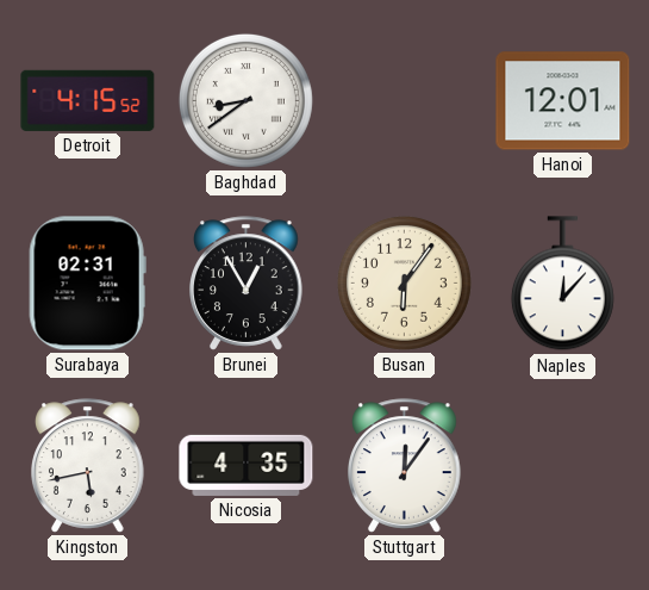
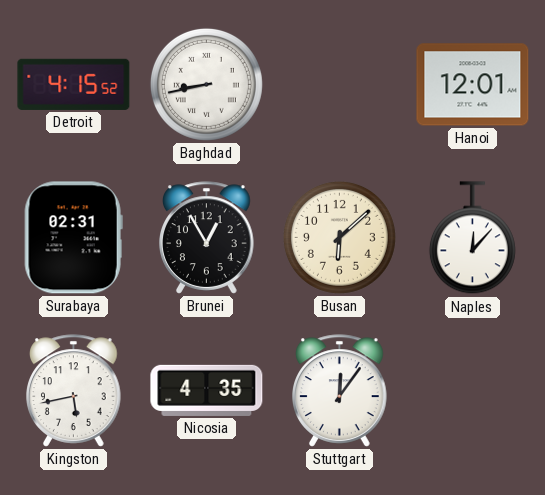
Baghdad: 8:39 -> 8:43 (206, 84)
Busan: 6:06 -> 6:08 (339, 237)
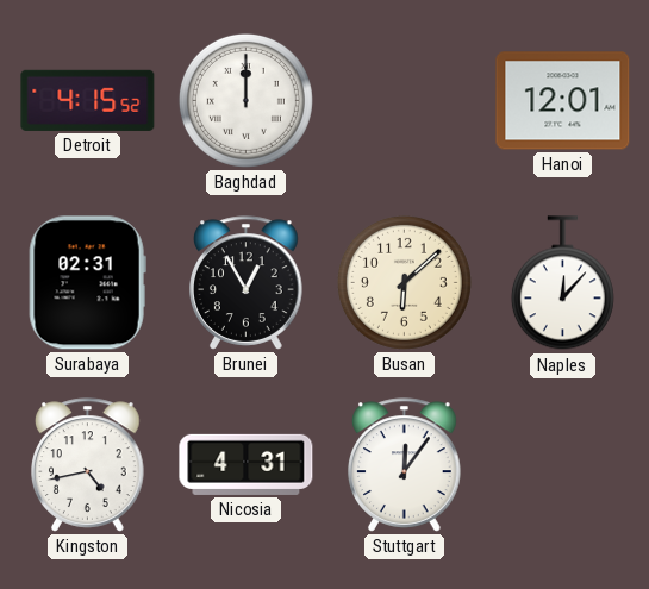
Baghdad: 8:43 -> 12:00 (245, 100)
Kingston: 5:43 -> 4:43 (88, 465)
Nicosia: 4:35 -> 4:31 (247, 464)
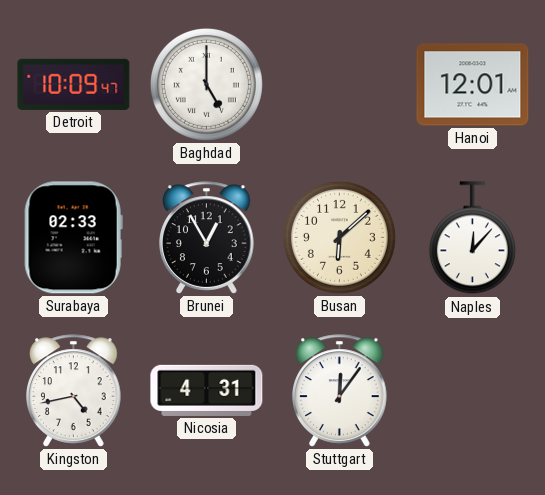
Detroit: 4:15 -> 10:09 (74, 84)
Baghdad: 12:00 -> 5:00 (206, 84)
Surabaya: 02:31 -> 02:33 (73, 238)
